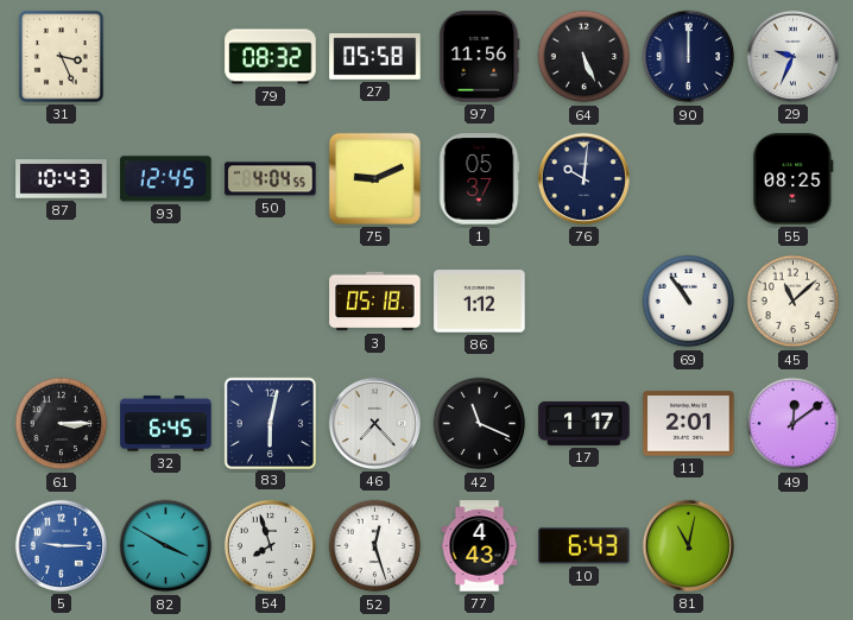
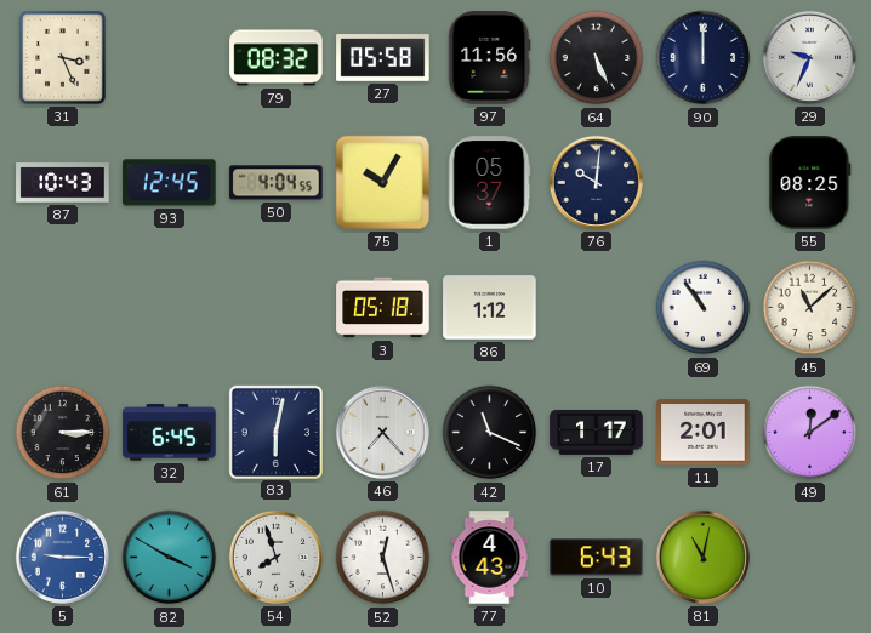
75: 9:11 -> 10:05 (382, 182)
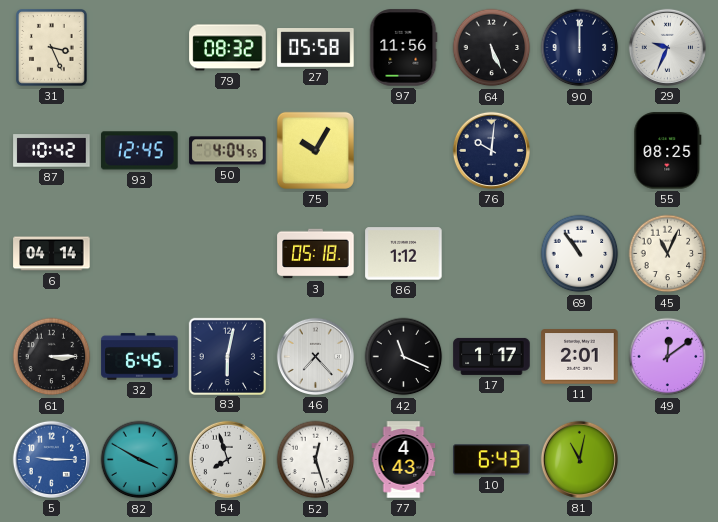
87: 10:43 -> 10:42 (52, 151)
1: 05:37 -> none (489, 183)
6: none -> 04:14 (52, 254)
45: 11:08 -> 11:04 (668, 254)
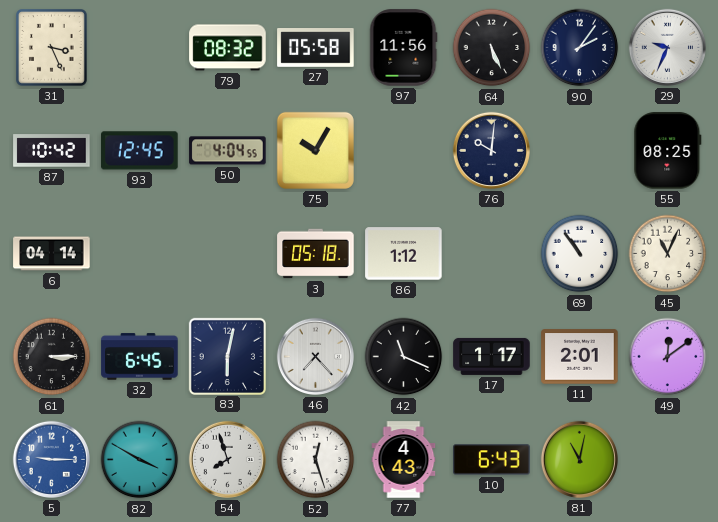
90: 12:00 -> 2:06 (580, 48)
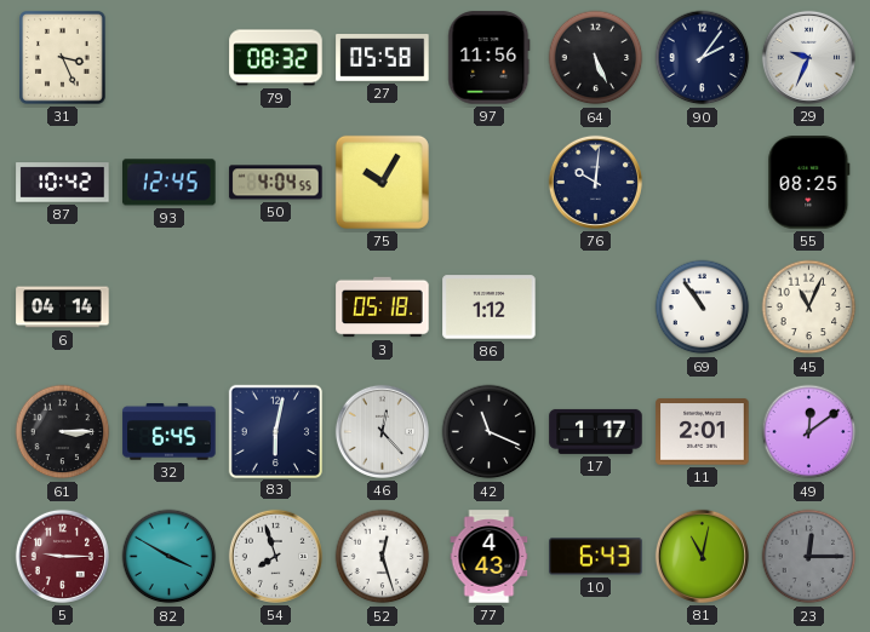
46: 7:23 -> 12:23 (382, 431)
5 dial: blue -> burgundy (62, 556)
23: none -> 12:15 (809, 557)
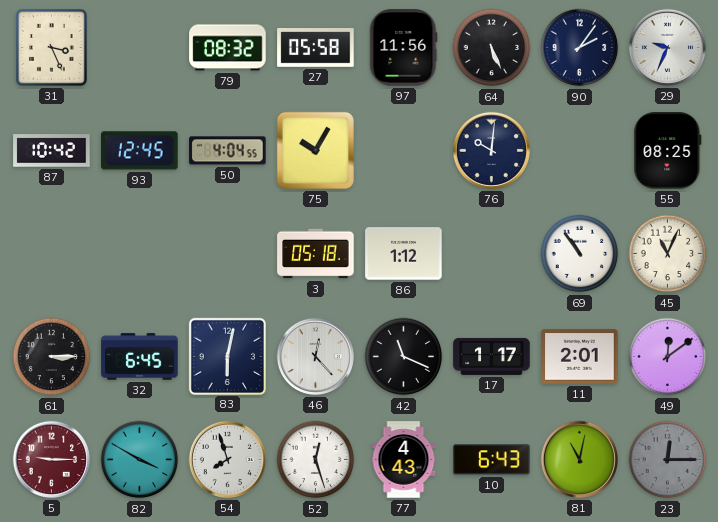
6: 04:14 -> none (63, 308)
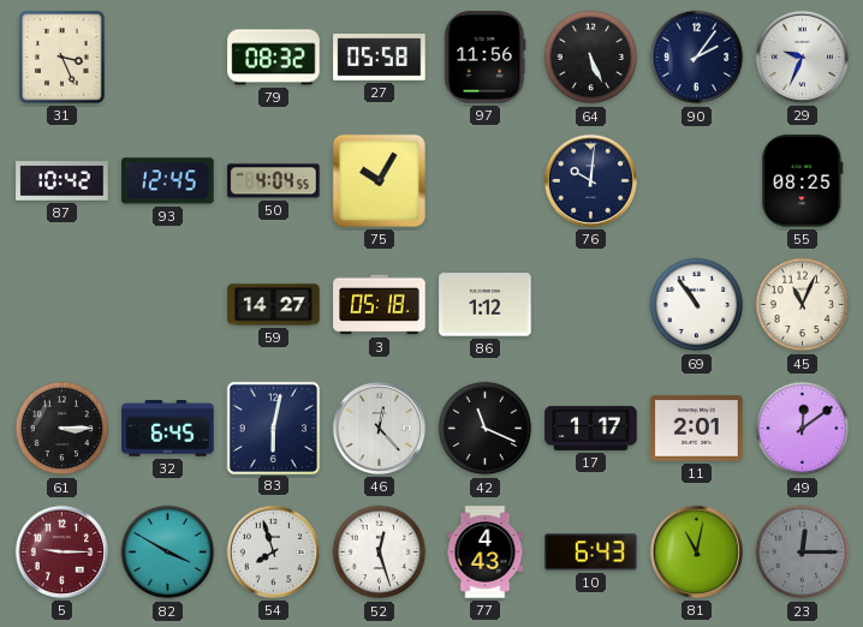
59: none -> 14:27 (274, 305)
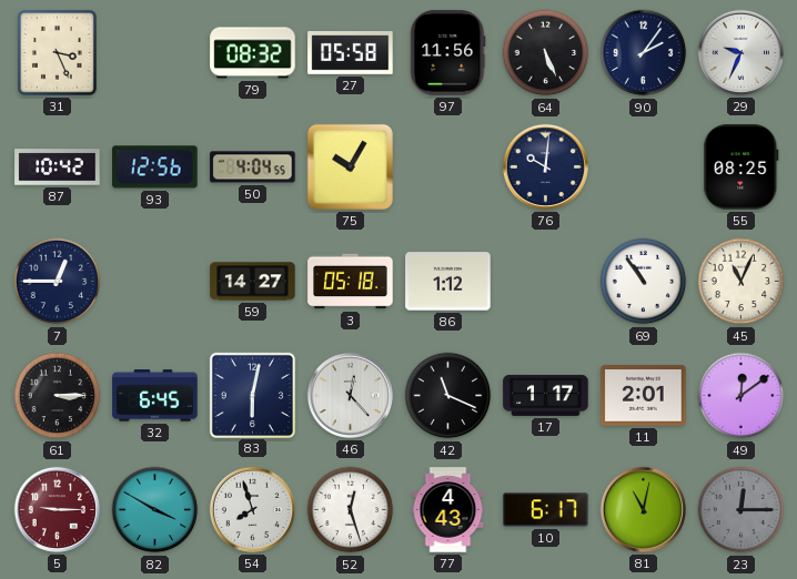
93: 12:45 -> 12:56 (155, 167)
7: none -> 12:45 (58, 282)
10: 6:43 -> 6:17 (546, 510)
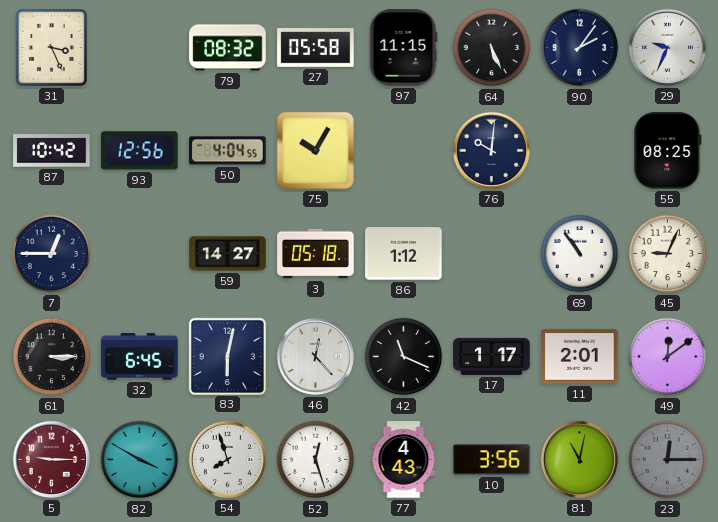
97: 11:56 -> 11:15 (404, 48)
45: 11:04 -> 9:04 (668, 254)
10: 6:17 -> 3:56 (492, 460)
